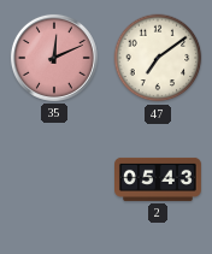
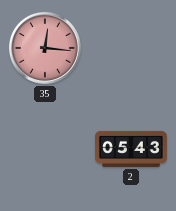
35: 12:11 -> 12:16 (45, 48)
47: 7:09 -> none (158, 58)
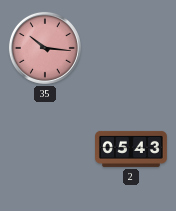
35: 12:16 -> 10:16 (45, 48)
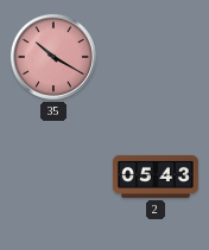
35: 10:16 -> 10:20 (53, 57)
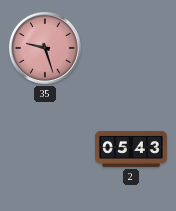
35: 10:20 -> 9:27 (45, 48)
